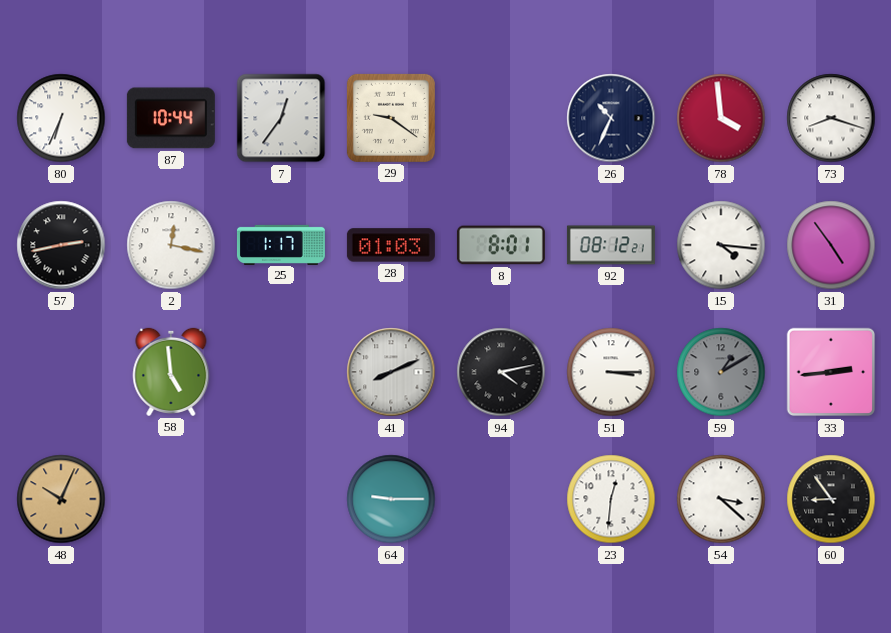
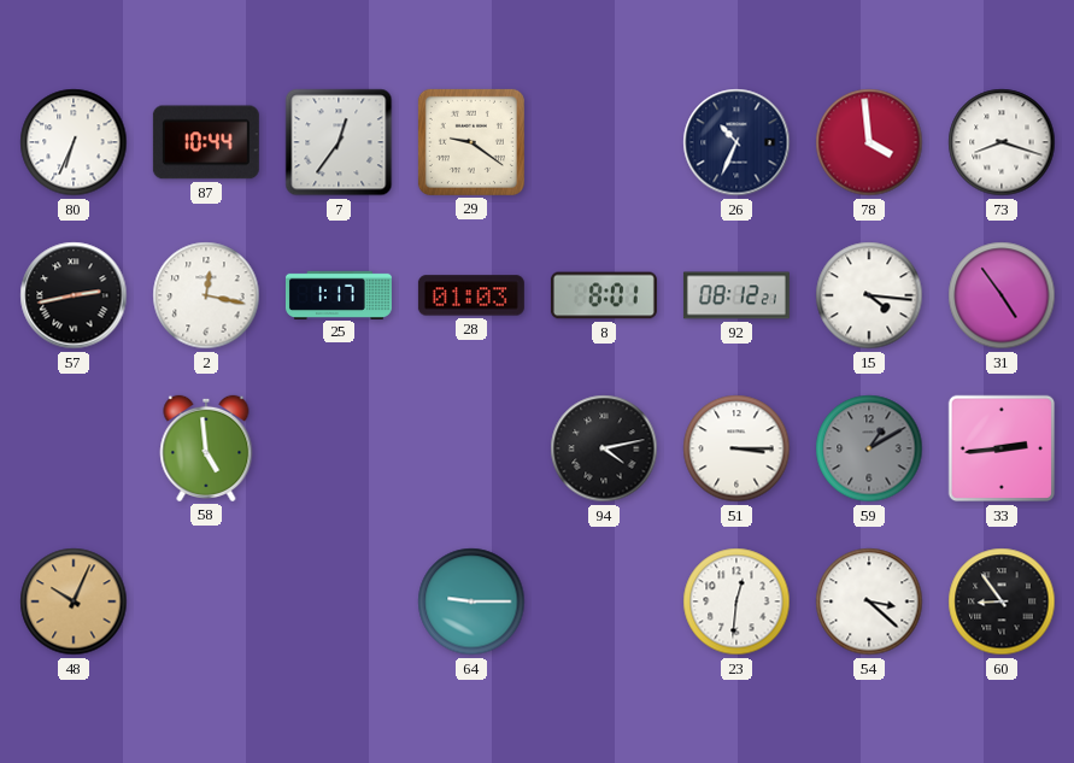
41: 8:11 -> none (391, 372)
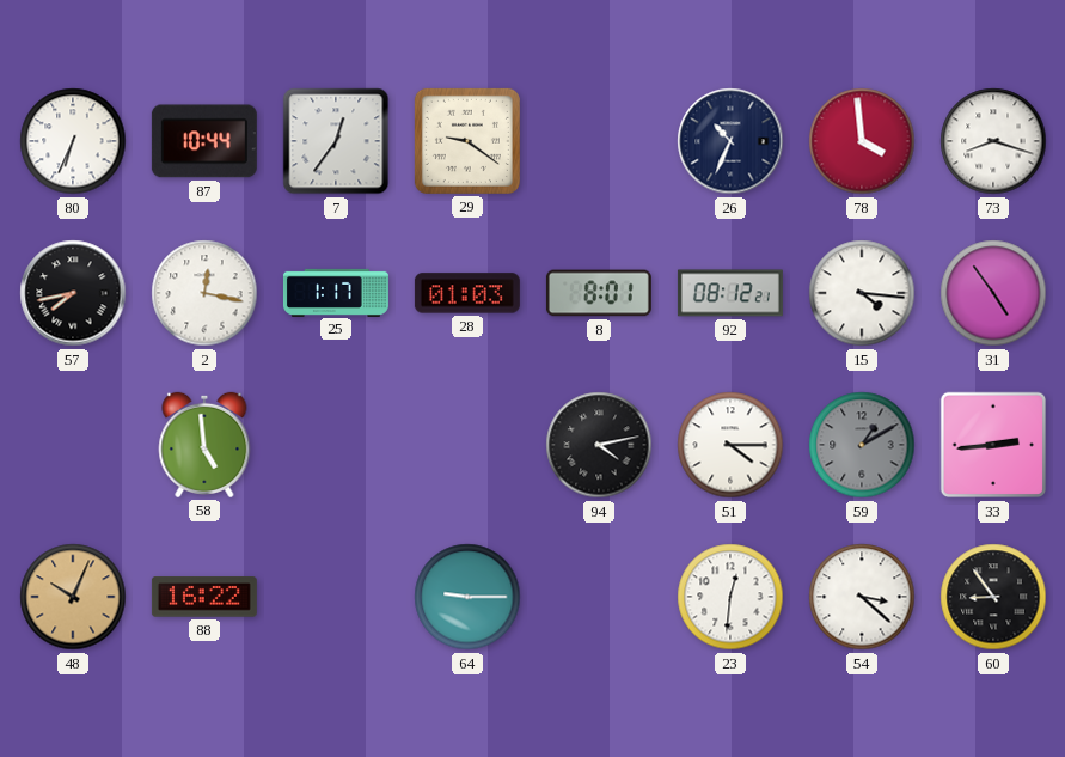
57: 2:43 -> 7:43 (73, 293)
51: 3:15 -> 4:15 (730, 445)
88: none -> 16:22 (204, 597)
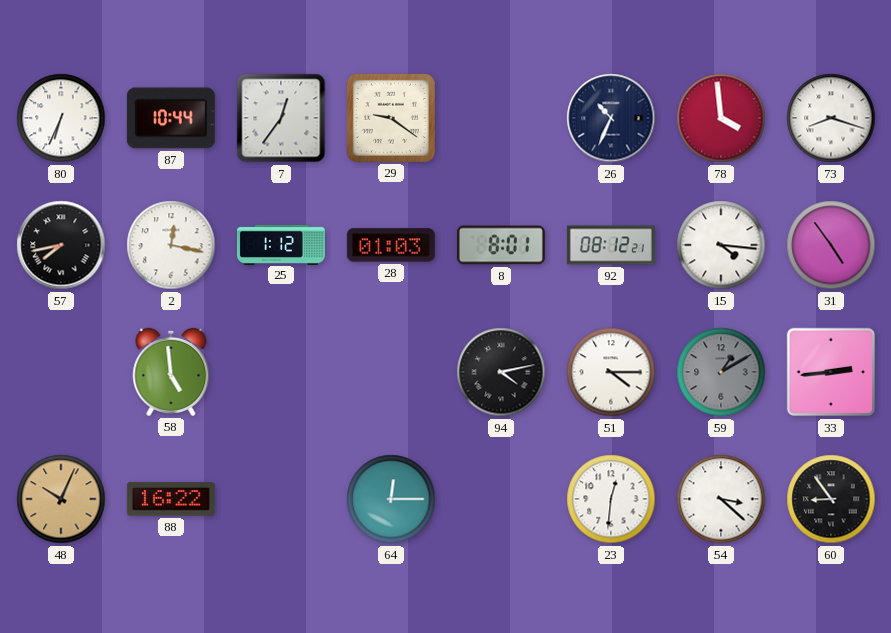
25: 1:17 -> 1:12 (281, 244)
64: 9:15 -> 12:15 (391, 499)
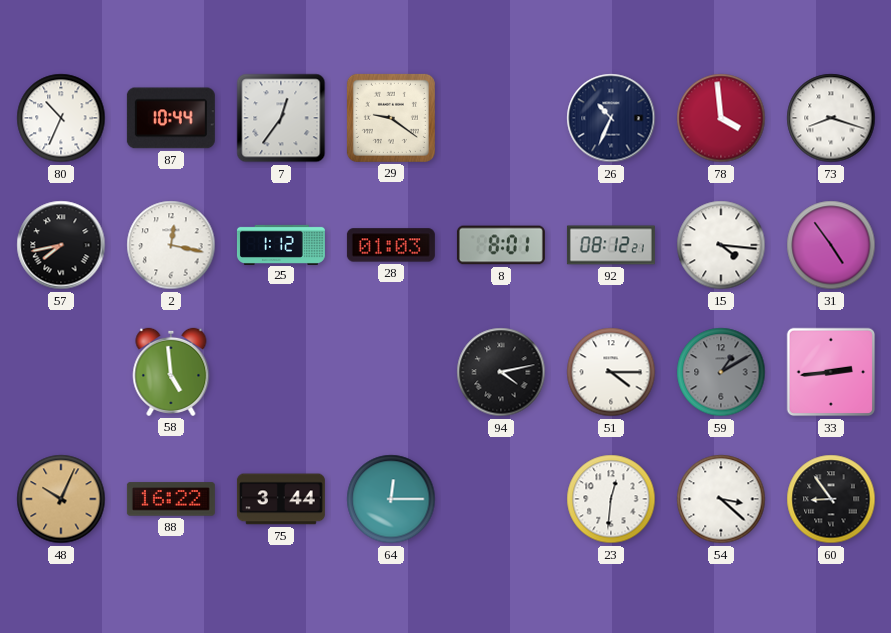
80: 6:34 -> 10:34 (61, 118)
75: none -> 3:44 (281, 499)
